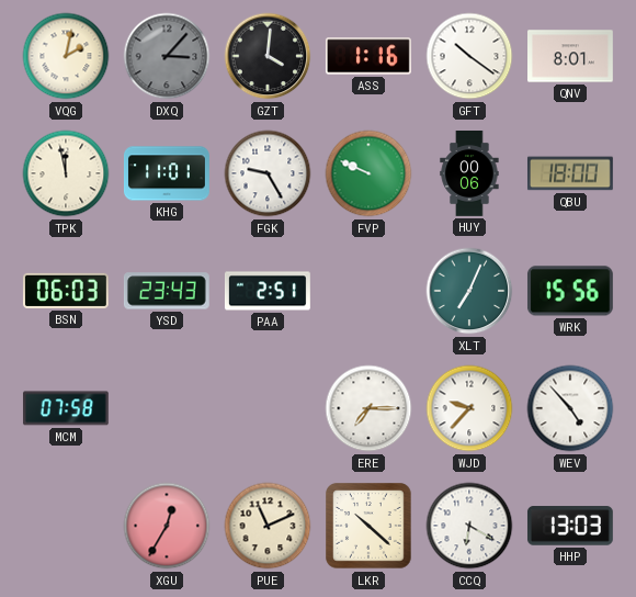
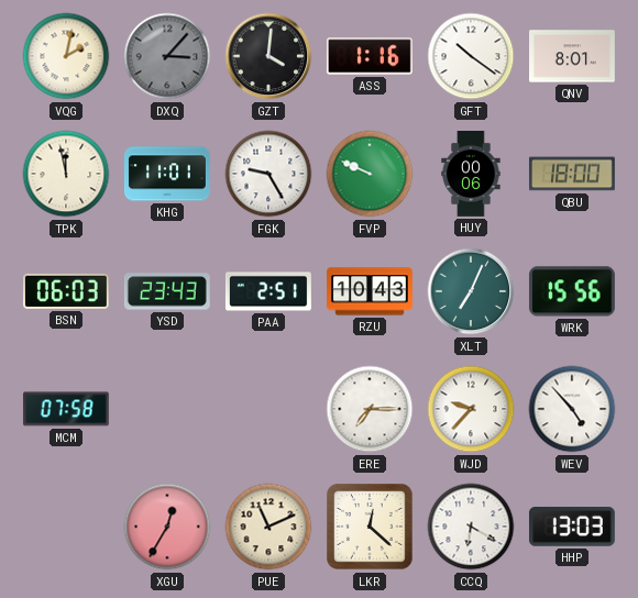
RZU: none -> 10:43 (371, 291)
LKR: 10:22 -> 12:22 (370, 527)
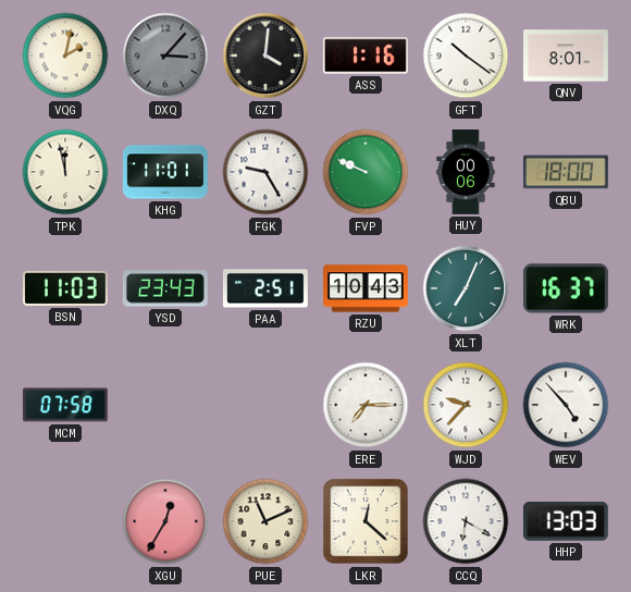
BSN: 06:03 -> 11:03 (65, 288)
WRK: 15:56 -> 16:37 (566, 288)
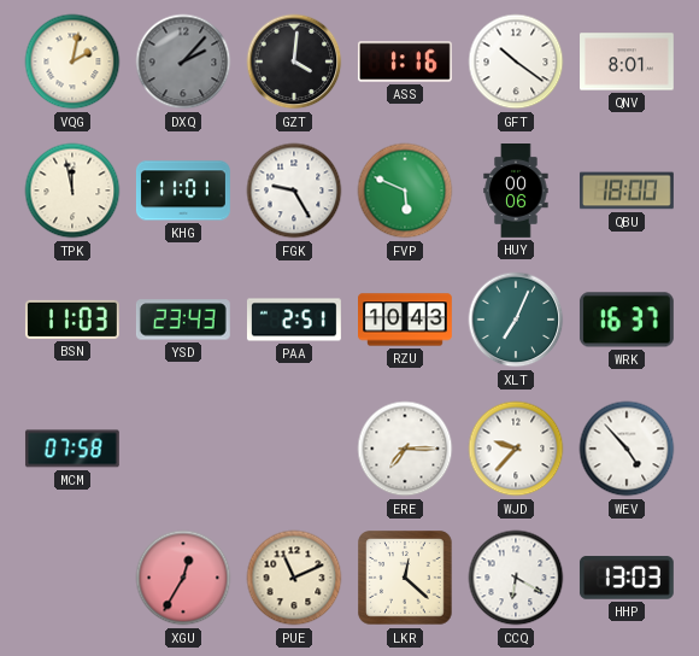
DXQ: 3:07 -> 2:07 (183, 61)
FVP: 9:49 -> 5:49 (405, 191)
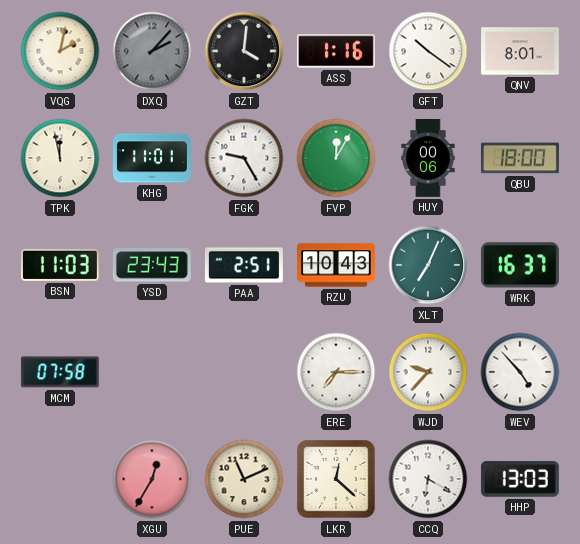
FVP: 5:49 -> 12:05 (336, 158)
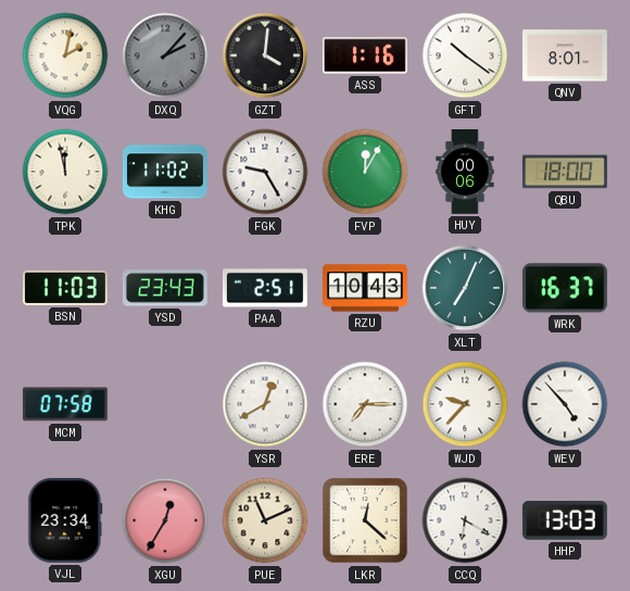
KHG: 11:01 -> 11:02 (165, 172)
YSR: none -> 12:40 (265, 404)
VJL: none -> 23:34 (65, 520)
